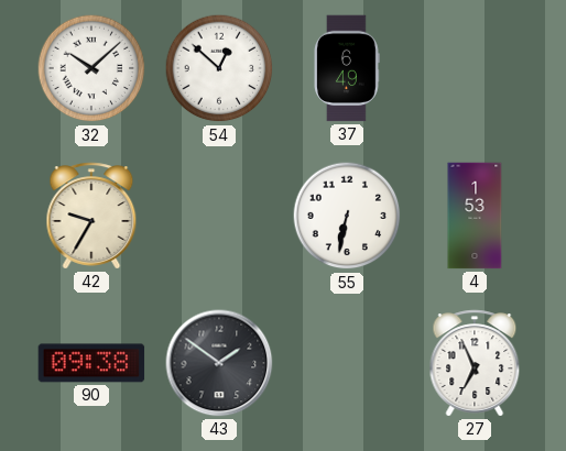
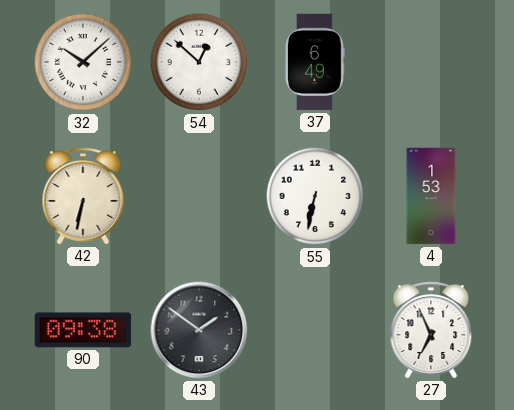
42: 9:35 -> 6:32 (83, 196)
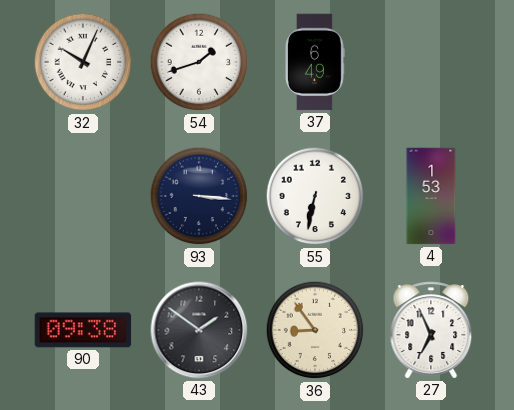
32: 10:08 -> 10:04 (83, 62)
54: 12:52 -> 1:42 (199, 62)
42: 6:32 -> none (83, 196)
93: none -> 3:16 (199, 196)
36: none -> 8:54 (315, 330)
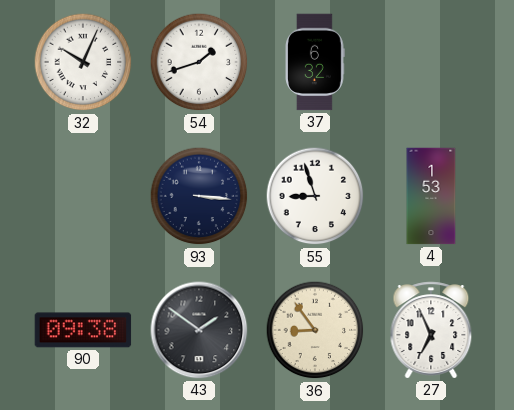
37: 6:49 -> 6:32 (315, 62)
55: 6:32 -> 8:57 (315, 196)
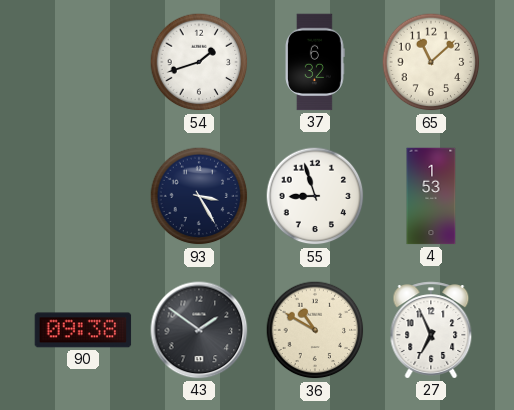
32: 10:04 -> none (83, 62)
65: none -> 11:08 (431, 62)
93: 3:16 -> 3:25 (199, 196)
36: 8:54 -> 10:50 (315, 330)
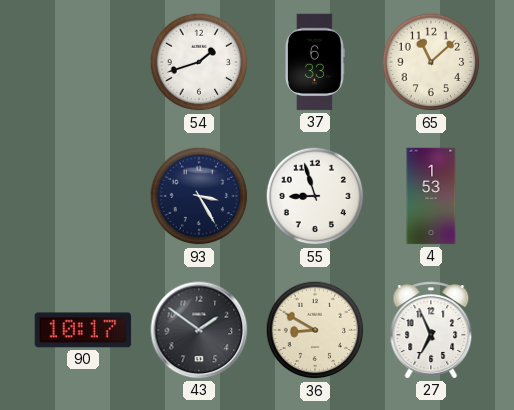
37: 6:32 -> 6:33 (315, 62)
90: 09:38 -> 10:17 (83, 330)
36: 10:50 -> 8:50 (315, 330)
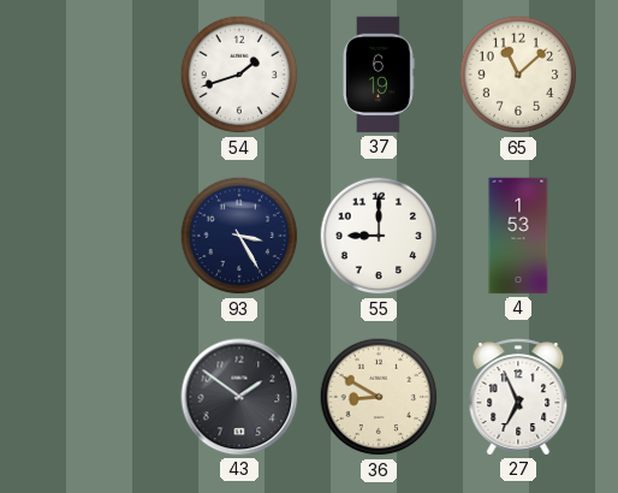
37: 6:33 -> 6:19 (379, 75)
55: 8:57 -> 9:00 (379, 236)
90: 10:17 -> none (83, 330)
